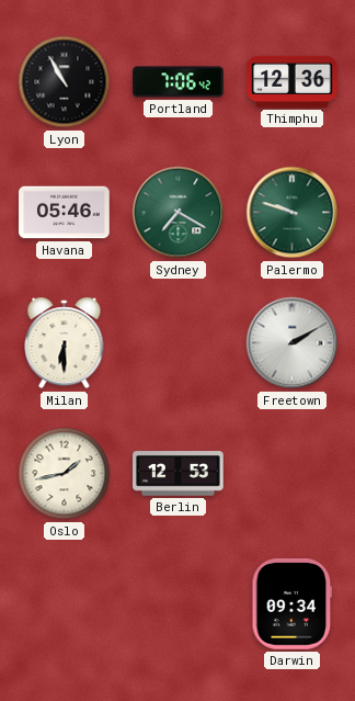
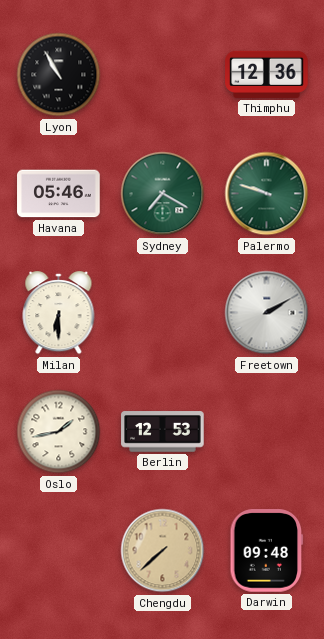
Portland: 7:06 -> none (179, 82)
Chengdu: none -> 7:38 (163, 551)
Darwin: 09:34 -> 09:48 (267, 551)
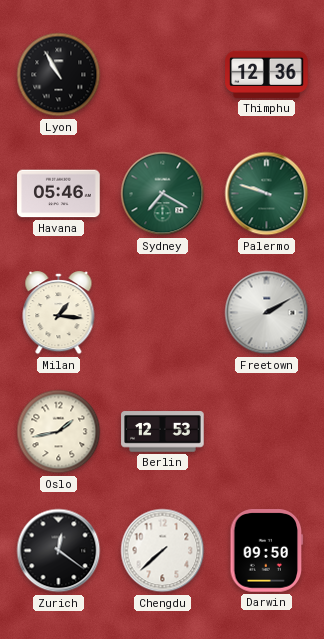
Milan: 6:30 -> 1:16 (59, 314)
Zurich: none -> 12:21 (59, 551)
Chengdu dial: champagne -> white (163, 551)
Darwin: 09:48 -> 09:50 (267, 551)
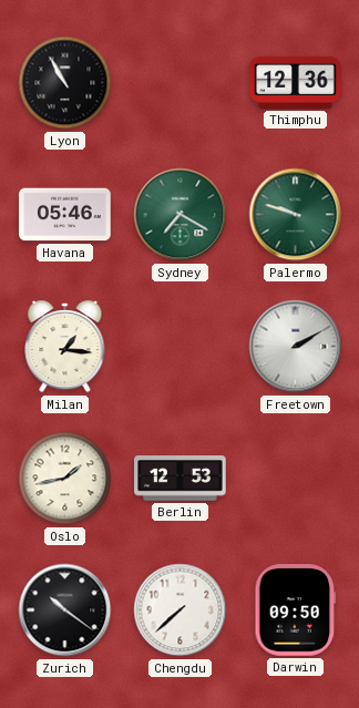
Zurich: 12:21 -> 10:21 (65, 610)
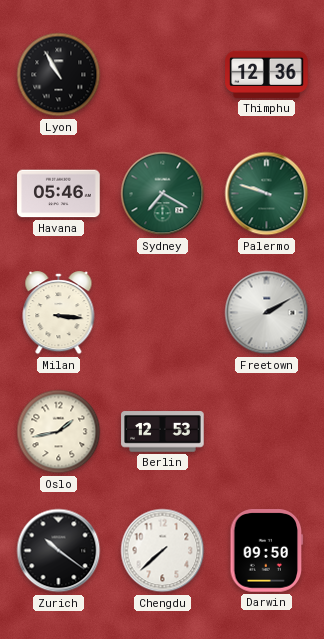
Milan: 1:16 -> 3:16 (59, 314)
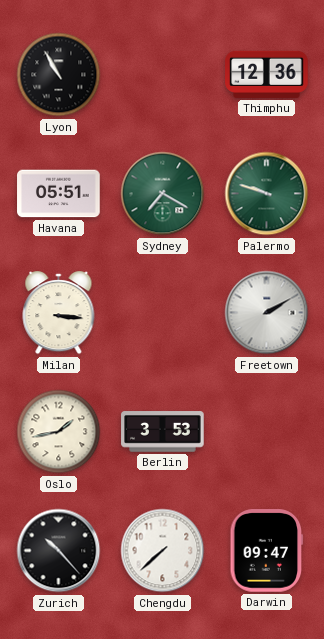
Havana: 05:46 -> 05:51 (59, 194)
Berlin: 12:53 -> 3:53 (163, 432)
Zurich: 10:21 -> 10:23 (59, 551)
Darwin: 09:50 -> 09:47 (267, 551)
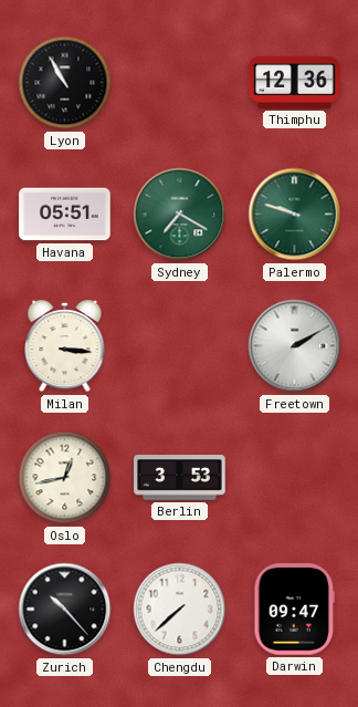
Oslo: 1:43 -> 12:43 (65, 478)
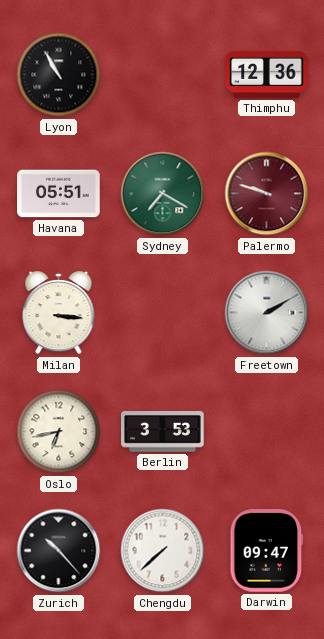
Palermo dial: green -> burgundy (267, 194)
Oslo: 12:43 -> 6:43 (59, 432)
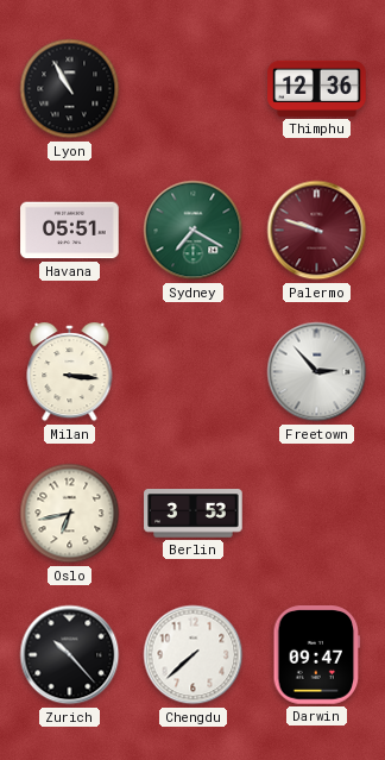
Freetown: 2:10 -> 2:53 (317, 372)
